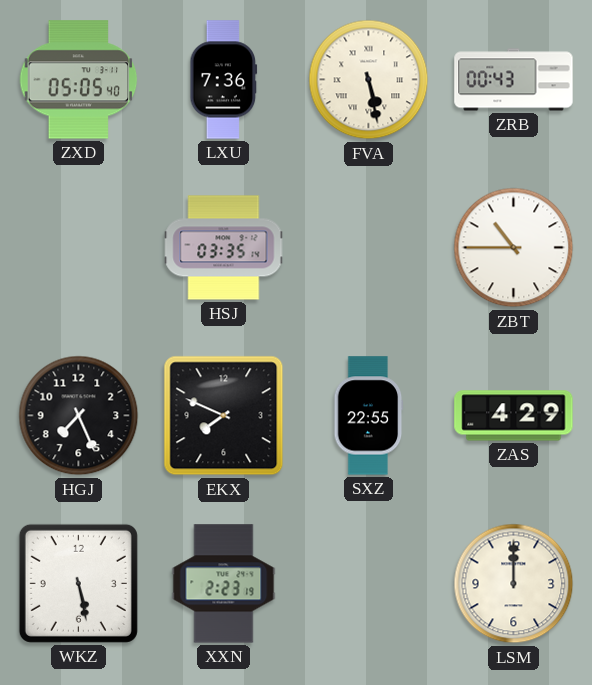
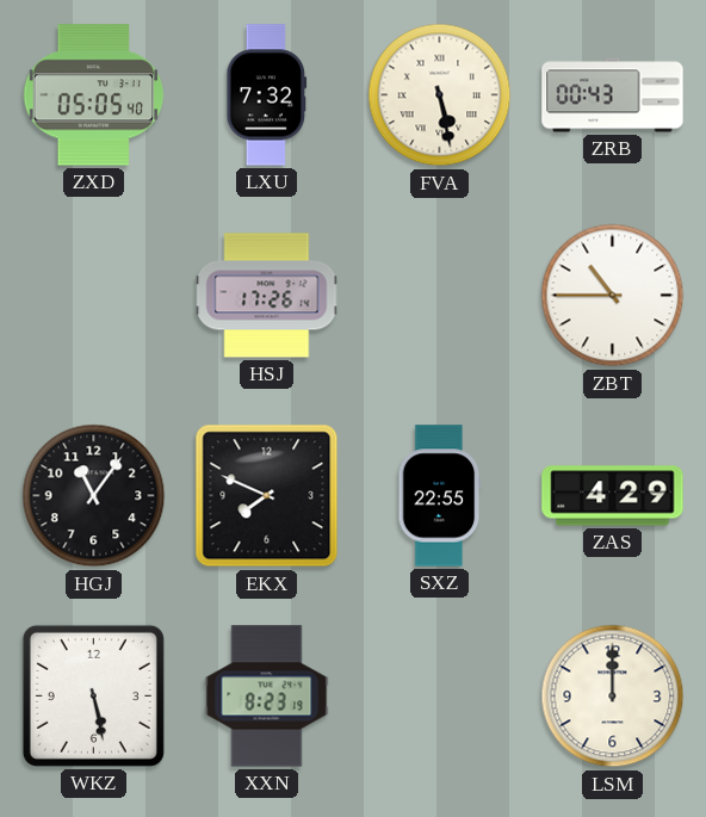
LXU: 7:36 -> 7:32 (267, 95)
HSJ: 03:35 -> 17:26 (267, 296)
HGJ: 7:26 -> 11:06 (94, 496)
XXN: 2:23 -> 8:23 (267, 697)
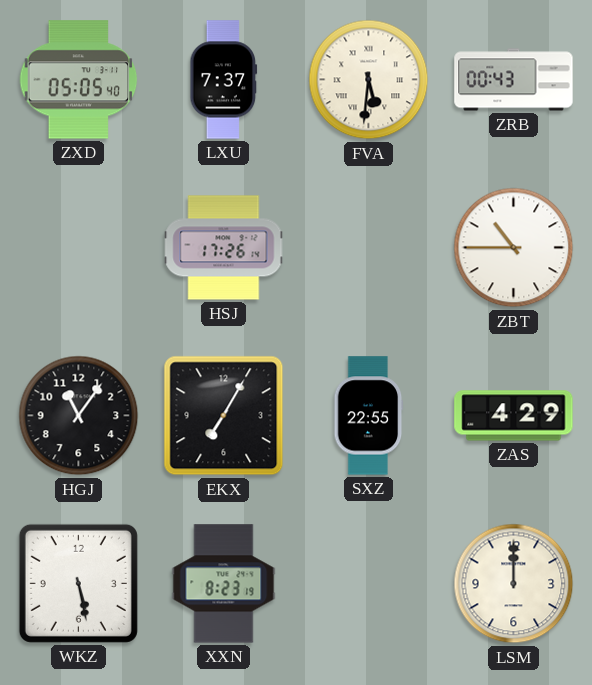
LXU: 7:32 -> 7:37 (224, 80)
FVA: 5:28 -> 5:31 (369, 80)
EKX: 7:49 -> 7:05 (224, 416)
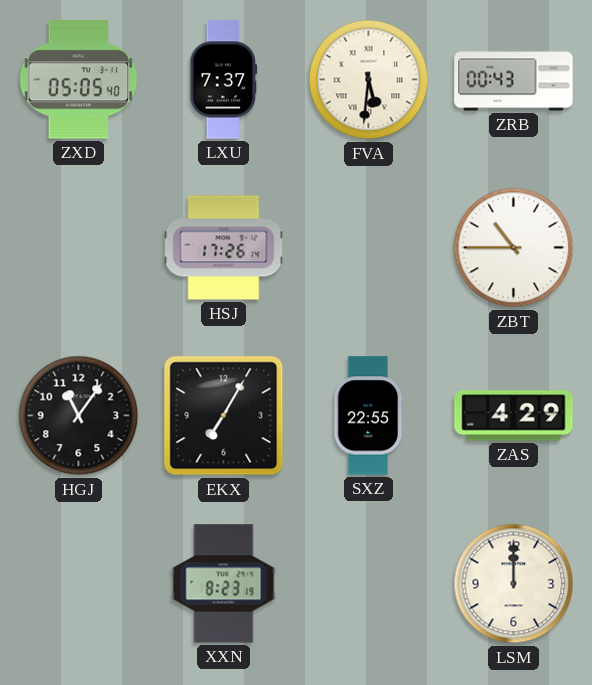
WKZ: 5:28 -> none (78, 583)
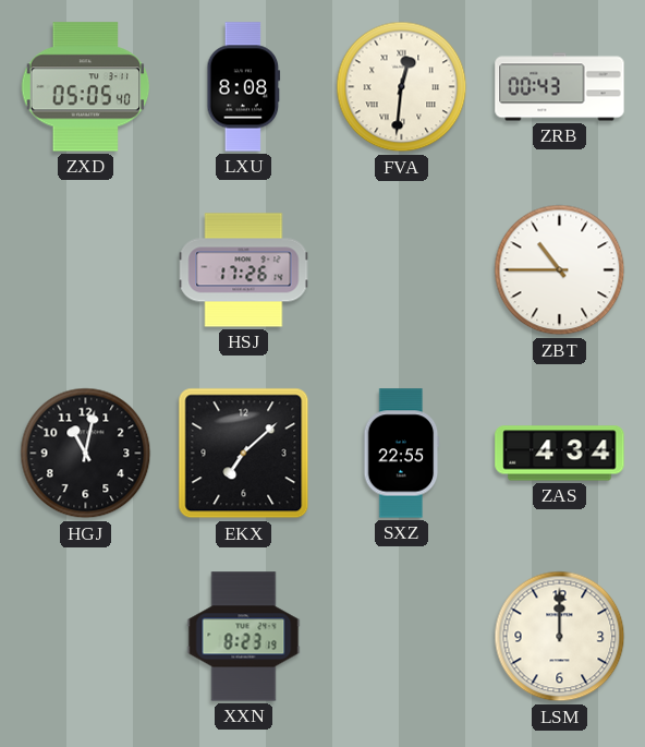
LXU: 7:37 -> 8:08 (244, 87)
FVA: 5:31 -> 12:31 (402, 87)
HGJ: 11:06 -> 11:02 (86, 454)
EKX: 7:05 -> 7:08 (244, 454)
ZAS: 4:29 -> 4:34 (560, 454)
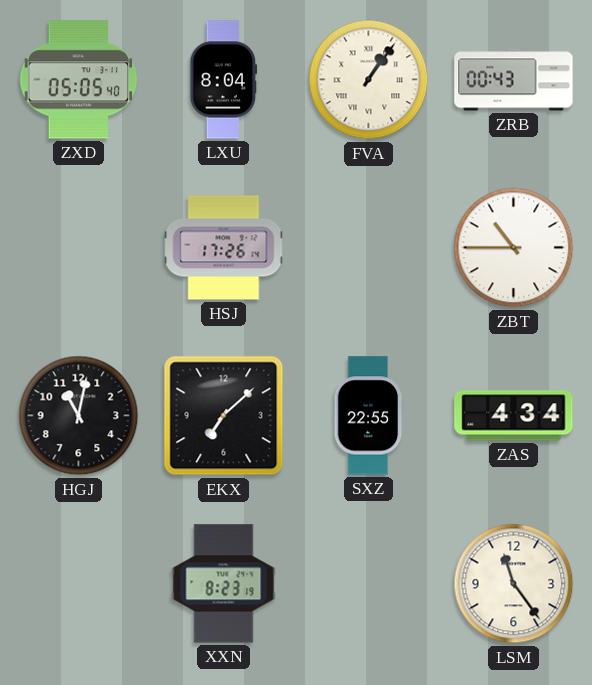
LXU: 8:08 -> 8:04 (224, 80)
FVA: 12:31 -> 1:06 (369, 80)
LSM: 12:00 -> 11:24 (514, 584)
